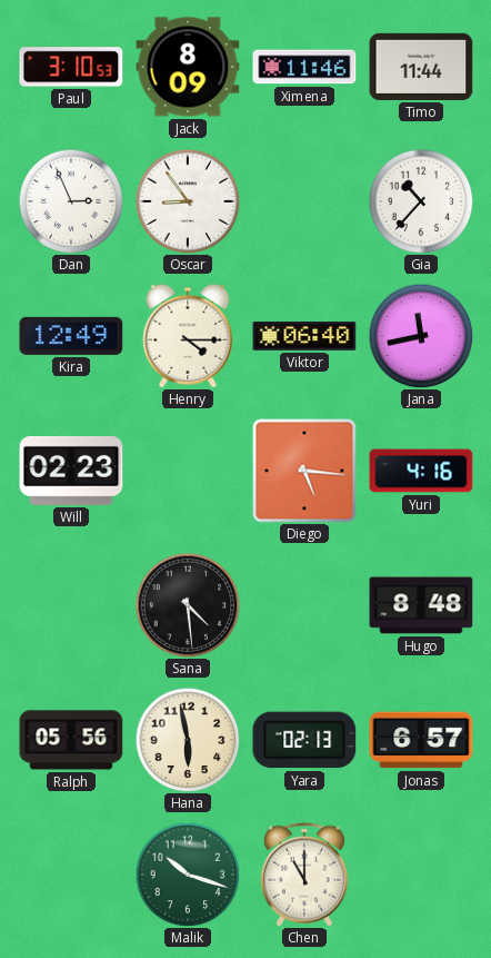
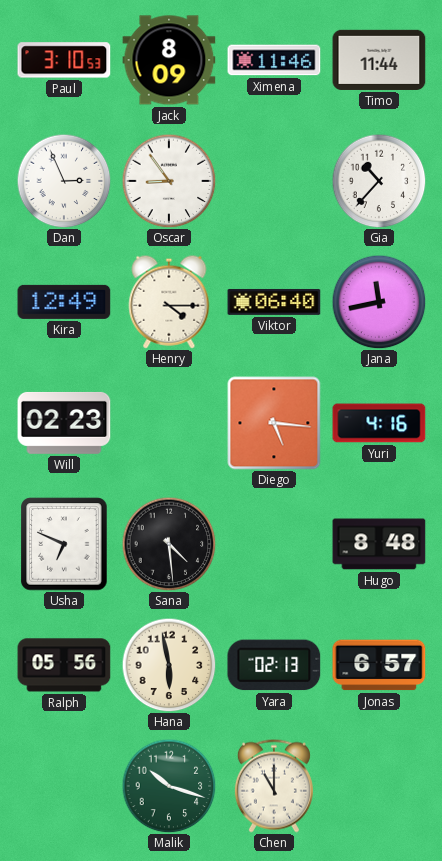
Usha: none -> 6:49 (64, 544)
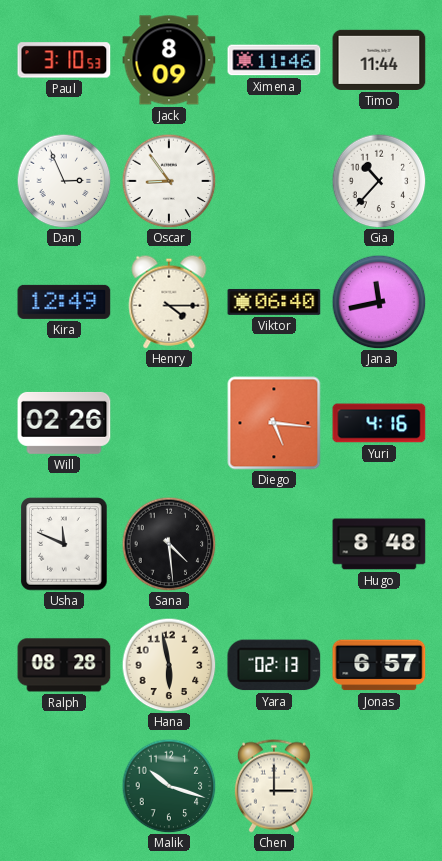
Will: 02:23 -> 02:26 (64, 423)
Usha: 6:49 -> 11:49 (64, 544)
Ralph: 05:56 -> 08:28 (64, 665)
Chen: 11:00 -> 3:00 (274, 786)
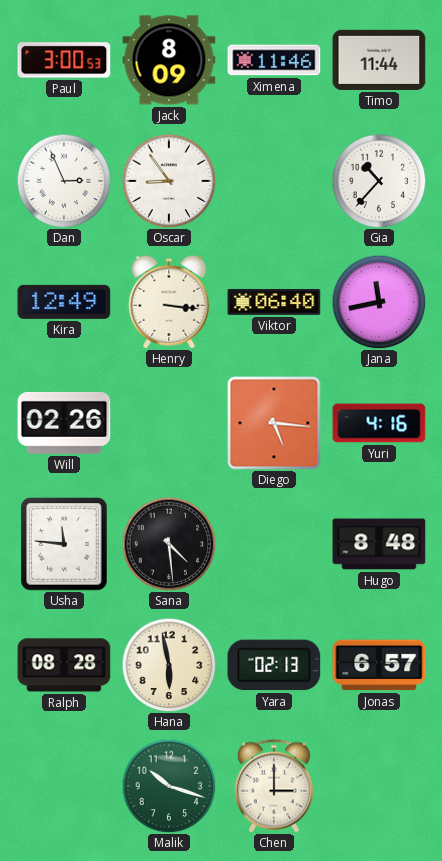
Paul: 3:10 -> 3:00 (64, 60)
Henry: 4:15 -> 3:16 (169, 302)
Usha: 11:49 -> 11:46 (64, 544)
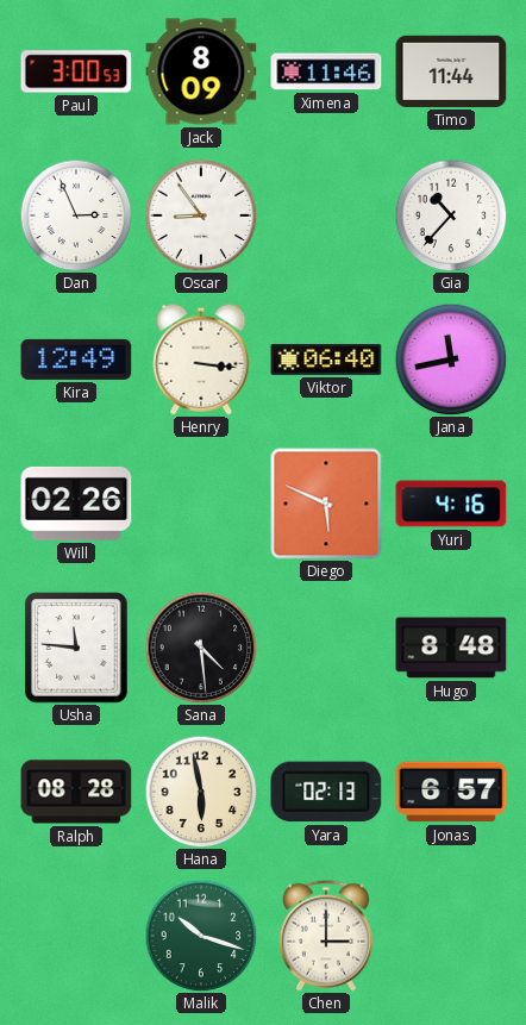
Diego: 5:16 -> 5:49 (326, 504)
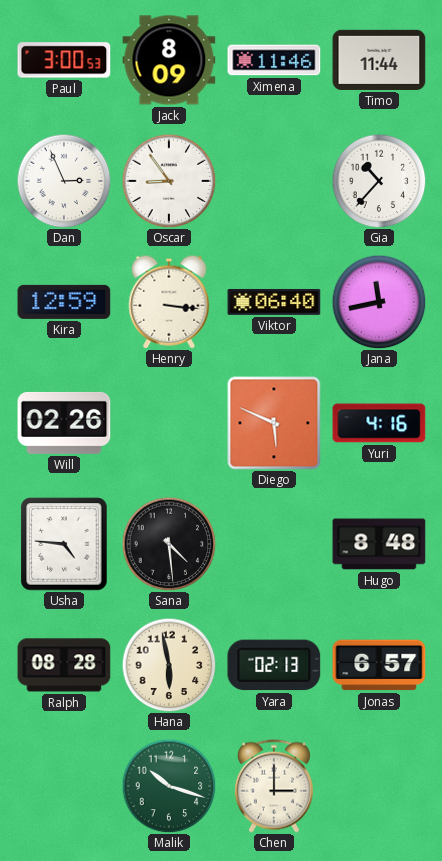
Kira: 12:49 -> 12:59 (64, 302)
Usha: 11:46 -> 4:46 (64, 544)
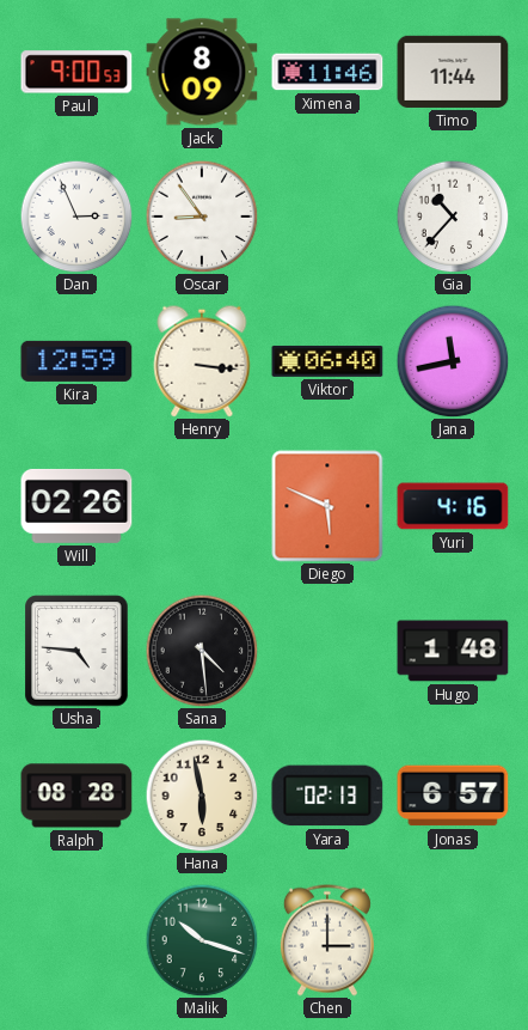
Paul: 3:00 -> 9:00 (76, 72)
Hugo: 8:48 -> 1:48 (453, 651)
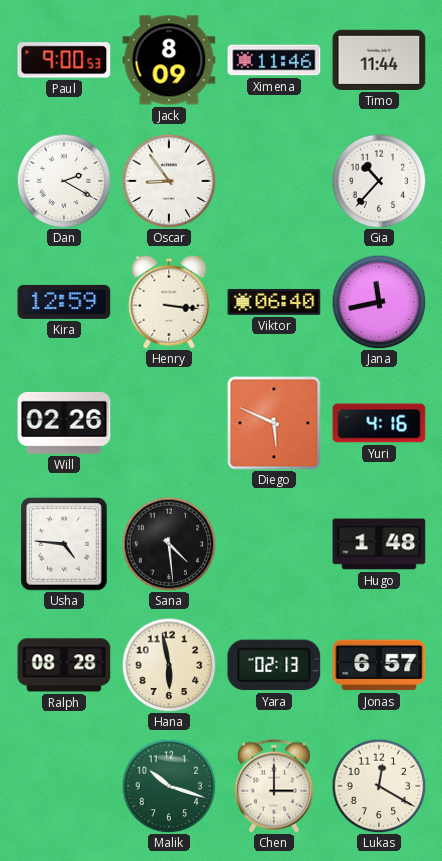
Dan: 2:56 -> 2:20 (64, 181)
Lukas: none -> 12:20 (379, 786)
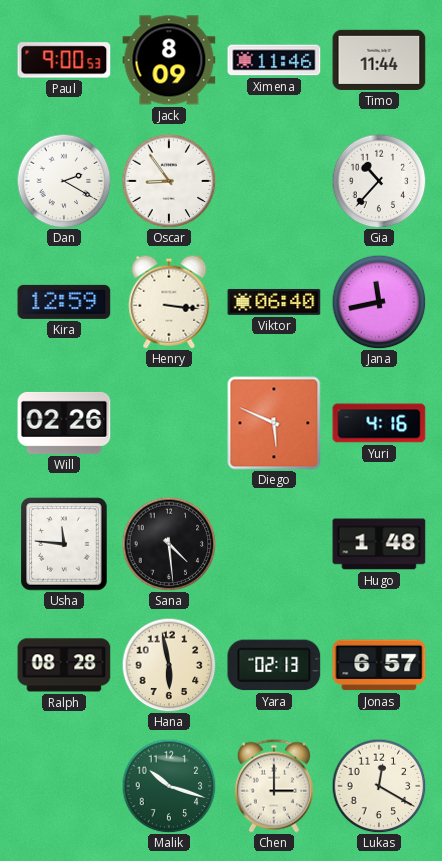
Usha: 4:46 -> 11:46 (64, 544)
